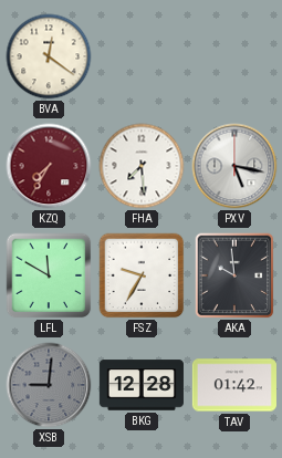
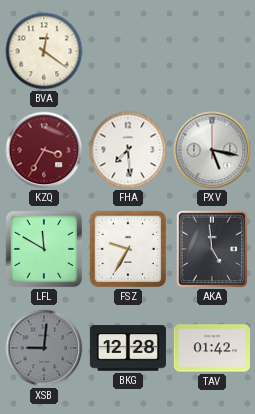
KZQ: 7:35 -> 3:35 (44, 150)
AKA: 9:59 -> 4:59 (212, 249)
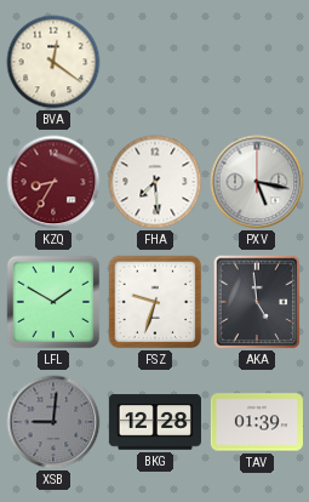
KZQ: 3:35 -> 8:35 (53, 182)
LFL: 11:50 -> 1:50 (53, 302)
FSZ: 9:35 -> 9:33 (155, 302)
TAV: 01:42 -> 01:39 (257, 422)
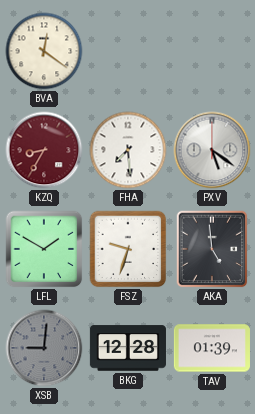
PXV: 5:17 -> 5:21 (212, 150)
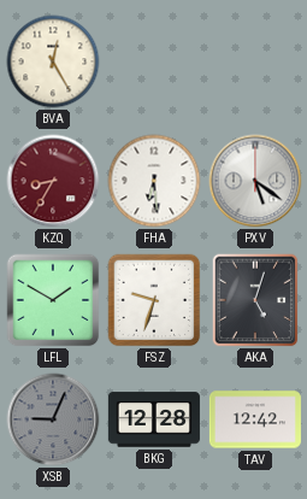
BVA: 12:21 -> 12:25 (53, 61)
FHA: 7:29 -> 6:29 (154, 181)
AKA: 4:59 -> 5:03 (255, 300)
XSB: 9:01 -> 9:04 (53, 419)
TAV: 01:39 -> 12:42 (255, 419)
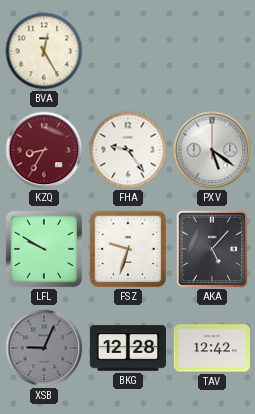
FHA: 6:29 -> 9:24 (128, 150)
LFL: 1:50 -> 9:50 (44, 249)
AKA: 5:03 -> 5:07 (212, 249)
